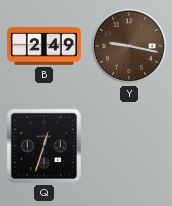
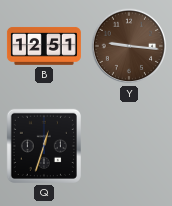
B: 2:49 -> 12:51 (44, 46)
Y: 9:17 -> 9:16 (129, 46)
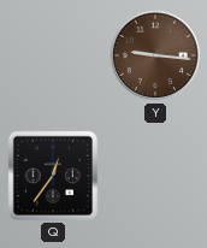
B: 12:51 -> none (44, 46)
Q: 12:33 -> 12:36 (53, 176)
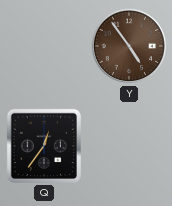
Y: 9:16 -> 4:54 (129, 46)
